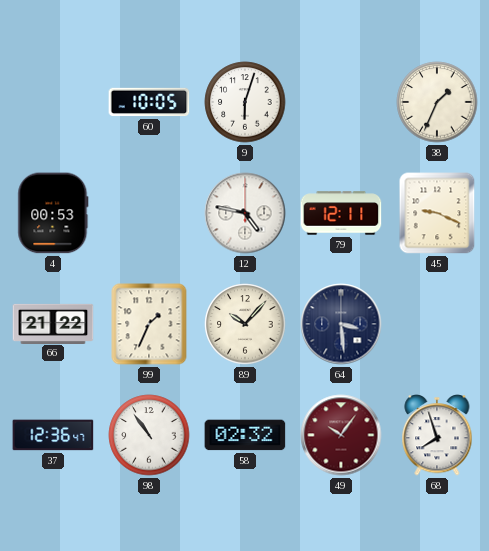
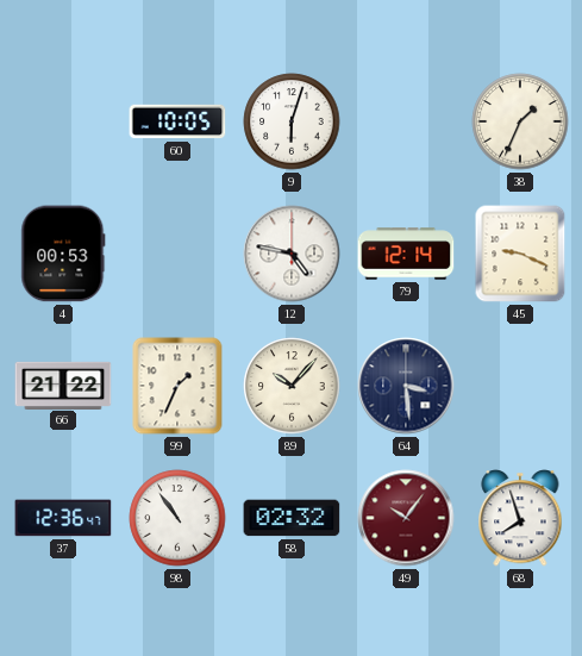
79: 12:11 -> 12:14 (406, 254)
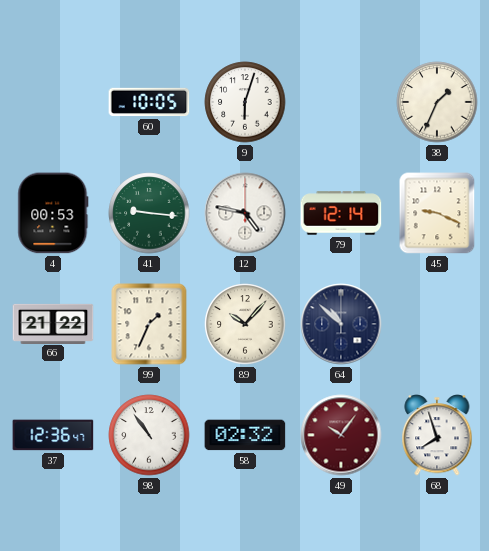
41: none -> 9:16 (149, 213)
64: 3:29 -> 10:52 (341, 324)
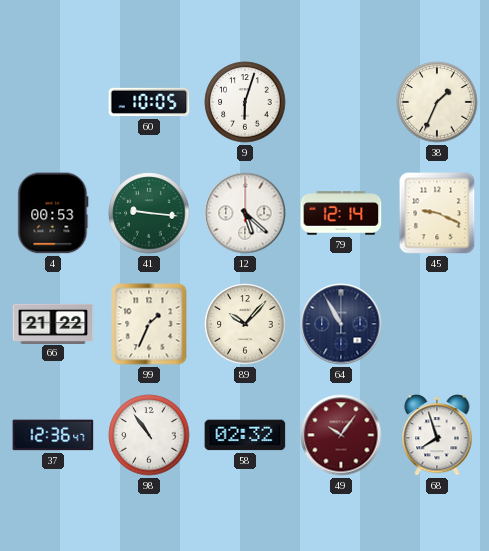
12: 4:47 -> 5:22 (245, 213)
64: 10:52 -> 10:55 (341, 324)
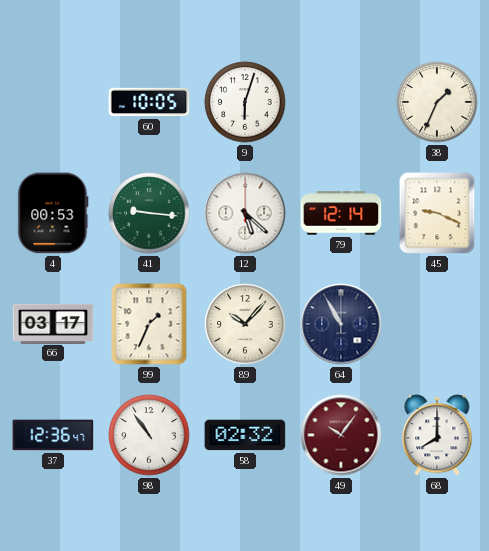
66: 21:22 -> 03:17 (53, 323)
68: 7:57 -> 8:00 (437, 435)
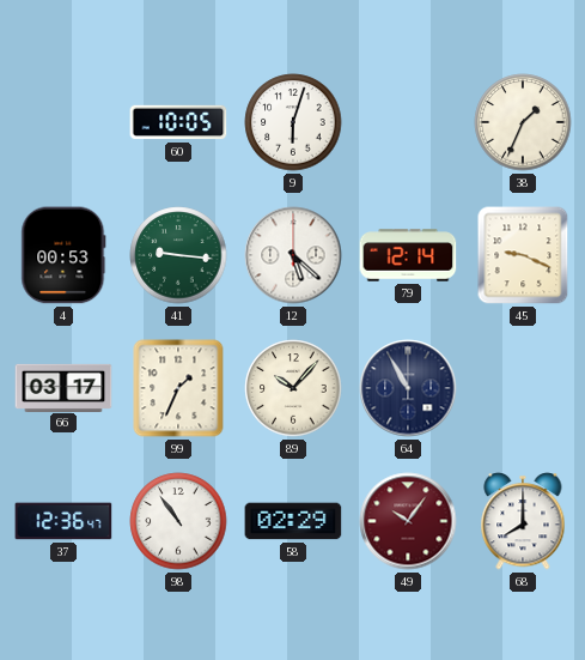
58: 02:32 -> 02:29 (293, 521)
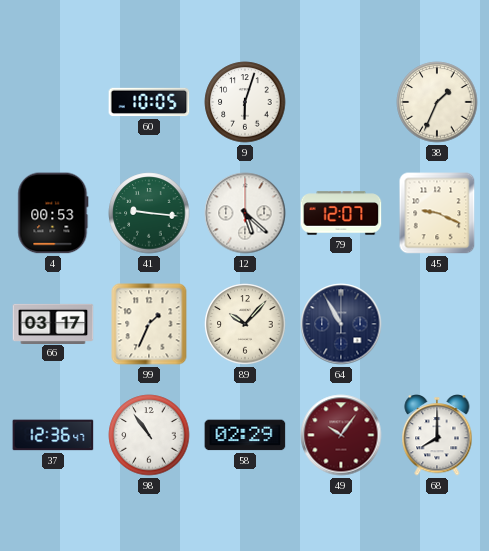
79: 12:14 -> 12:07 (341, 213)
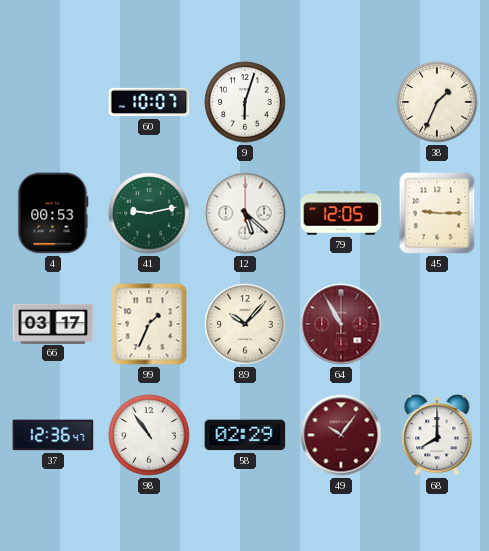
60: 10:05 -> 10:07 (149, 102)
41: 9:16 -> 9:13 (149, 213)
79: 12:07 -> 12:05 (341, 213)
45: 9:19 -> 9:15 (437, 213)
64 dial: navy -> burgundy (341, 324)
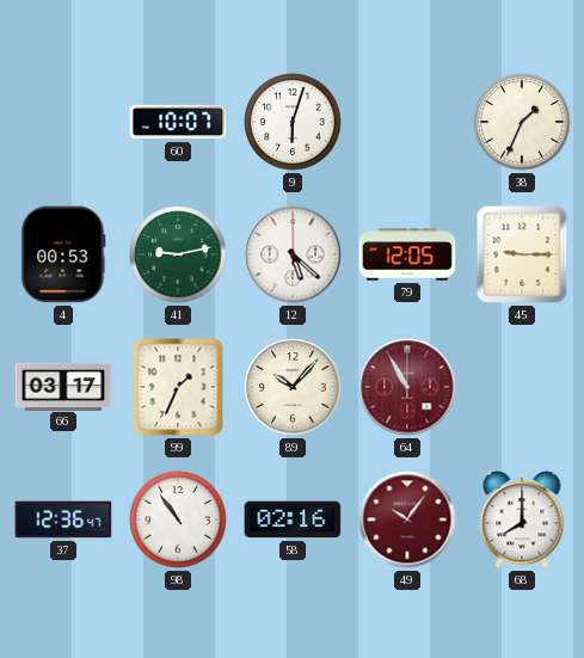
58: 02:29 -> 02:16 (293, 519)
